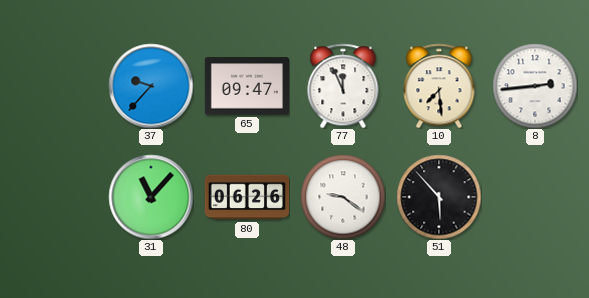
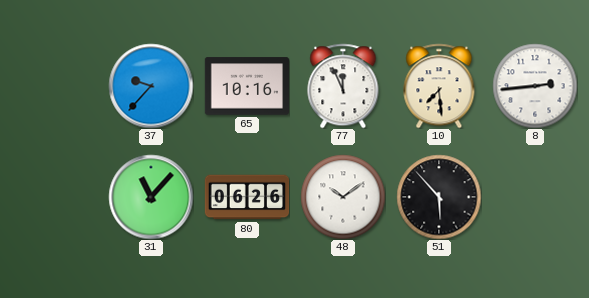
65: 09:47 -> 10:16 (246, 86)
48: 9:21 -> 10:09 (343, 197)
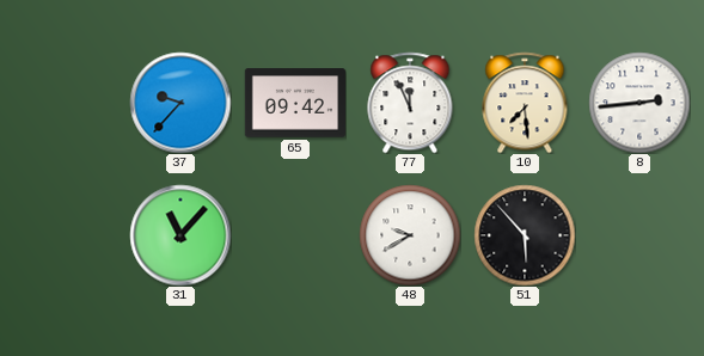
65: 10:16 -> 09:42 (294, 103)
80: 06:26 -> none (247, 197)
48: 10:09 -> 9:40 (410, 235)
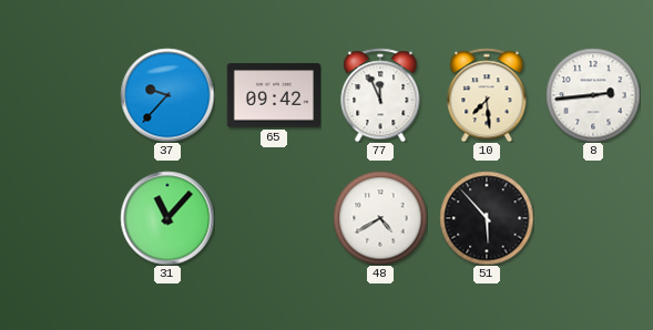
48: 9:40 -> 4:40 (380, 218)
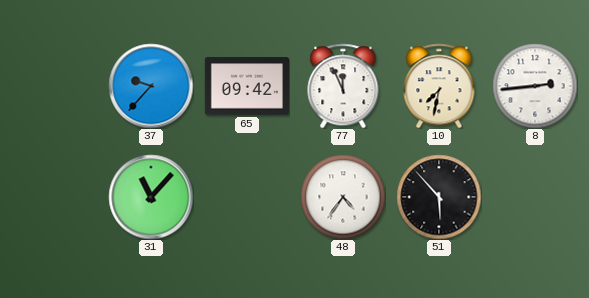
10: 7:29 -> 7:32 (439, 86)
48: 4:40 -> 4:36 (343, 197)
